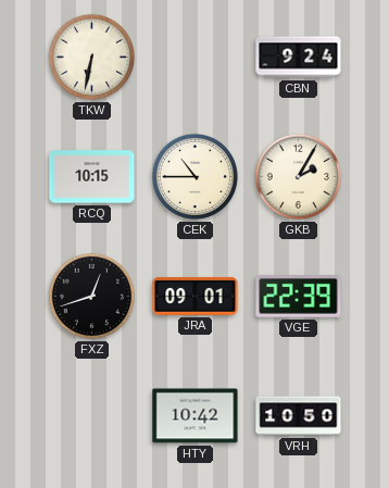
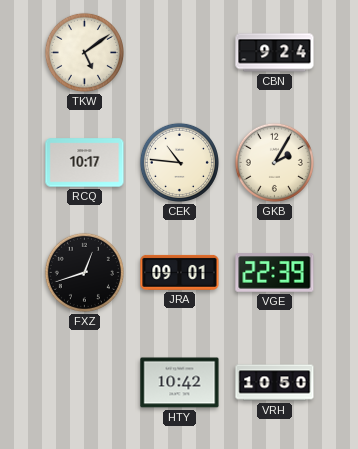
TKW: 6:32 -> 5:09 (84, 52)
RCQ: 10:15 -> 10:17 (85, 163)
CEK: 10:45 -> 10:46 (179, 162)
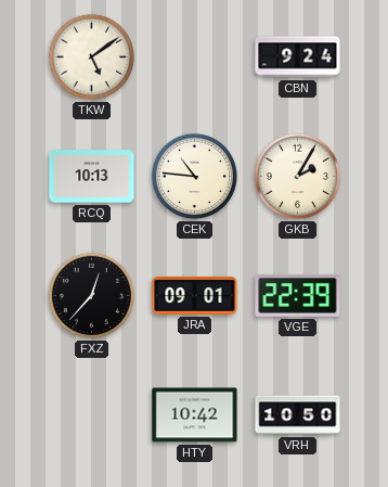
RCQ: 10:17 -> 10:13 (92, 177)
FXZ: 12:42 -> 12:37 (91, 295)
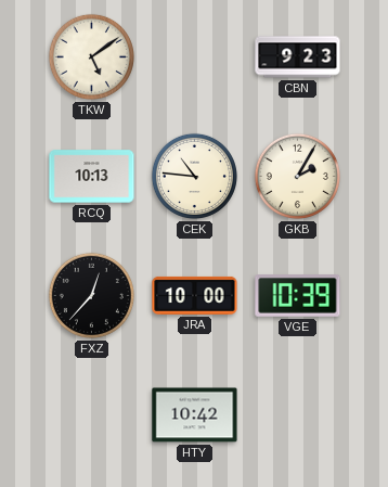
CBN: 9:24 -> 9:23 (298, 57)
JRA: 09:01 -> 10:00 (195, 295)
VGE: 22:39 -> 10:39 (298, 296)
VRH: 10:50 -> none (298, 415)
